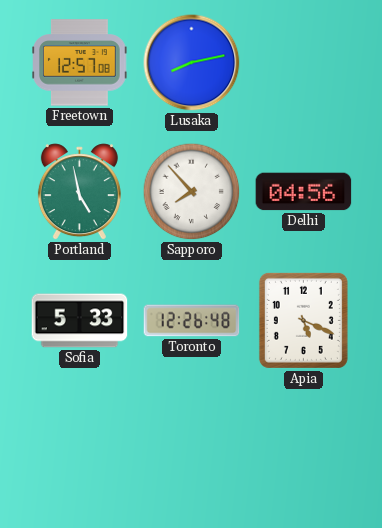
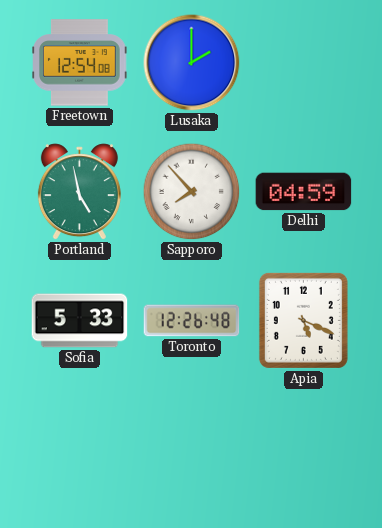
Freetown: 12:57 -> 12:54 (80, 63)
Lusaka: 8:13 -> 2:00 (192, 63)
Delhi: 04:56 -> 04:59 (304, 192)
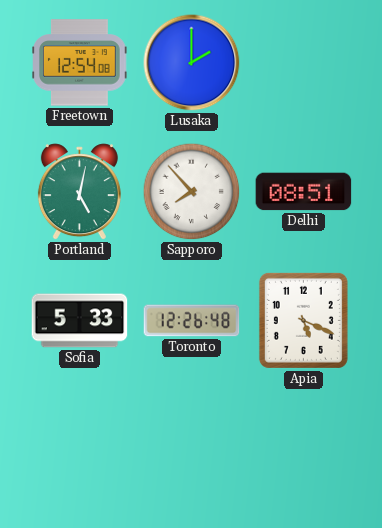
Portland: 4:58 -> 5:02 (79, 192)
Delhi: 04:59 -> 08:51 (304, 192)
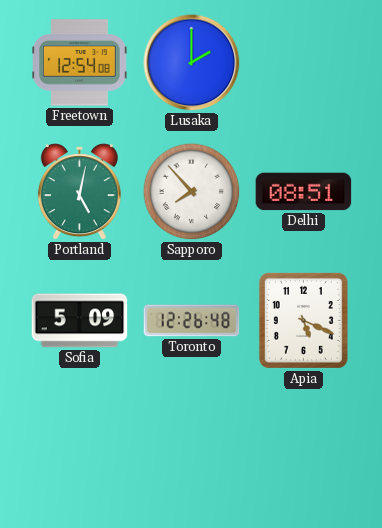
Sofia: 5:33 -> 5:09 (80, 321)
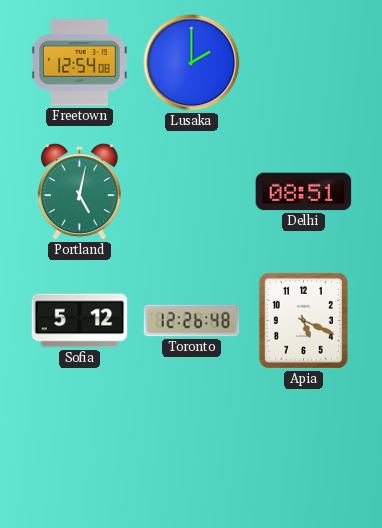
Sapporo: 7:53 -> none (192, 192)
Sofia: 5:09 -> 5:12 (80, 321)
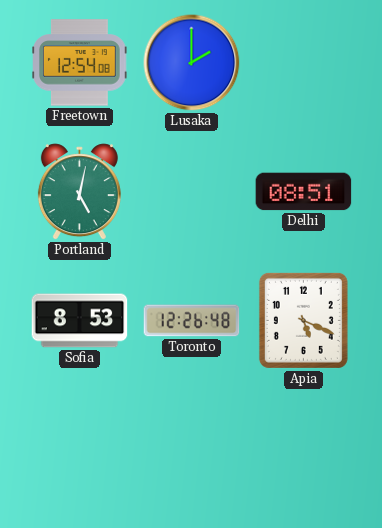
Sofia: 5:12 -> 8:53 (80, 321)
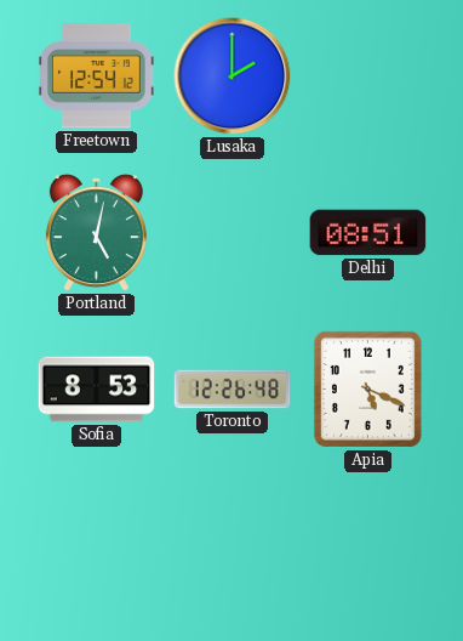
Freetown: 12:54:08 -> 12:54:12 (97, 76)
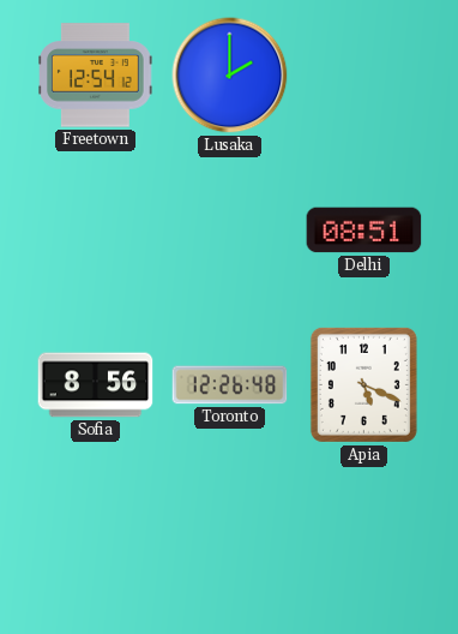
Portland: 5:02 -> none (96, 233)
Sofia: 8:53 -> 8:56 (96, 385)
